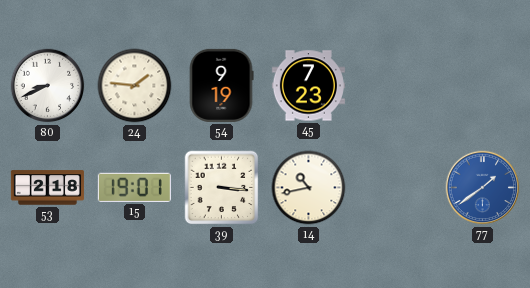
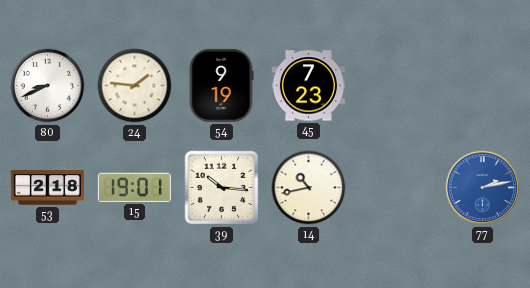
39: 3:16 -> 10:16 (222, 188)
77: 1:39 -> 2:13 (483, 188)
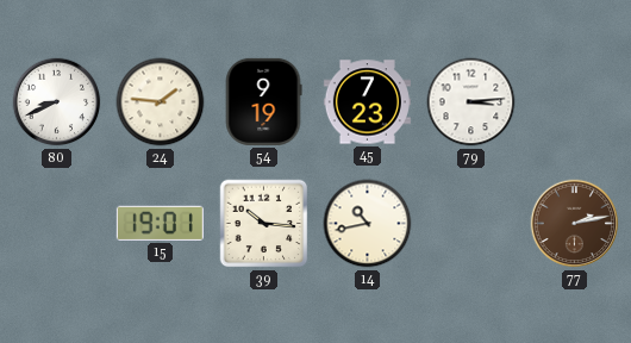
79: none -> 3:14 (471, 102)
53: 2:18 -> none (47, 188)
77 dial: blue -> brown (575, 224)
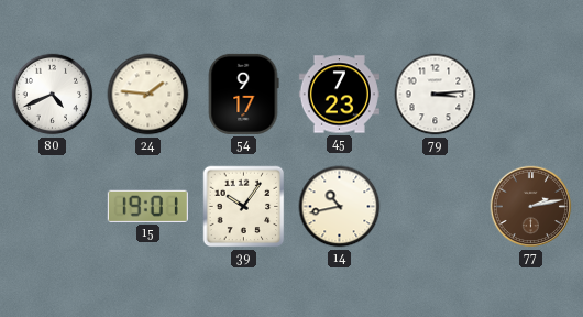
80: 8:41 -> 4:41 (53, 95)
54: 9:19 -> 9:17 (243, 94)
39: 10:16 -> 10:06 (244, 207)
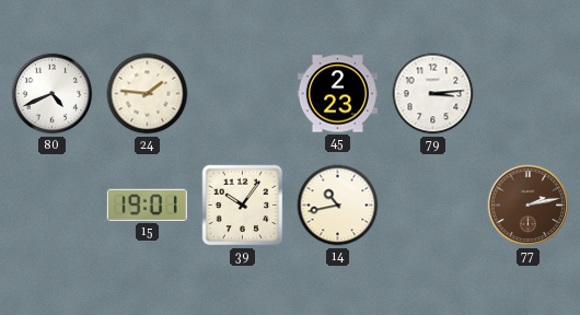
54: 9:17 -> none (243, 94)
45: 7:23 -> 2:23 (337, 94)
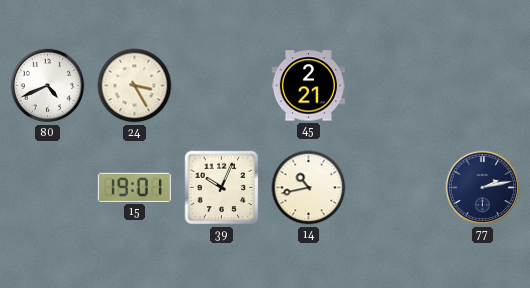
24: 1:46 -> 3:25 (135, 86)
45: 2:23 -> 2:21 (308, 86)
79: 3:14 -> none (433, 94)
39: 10:06 -> 10:04 (222, 188)
77 dial: brown -> navy (483, 188)
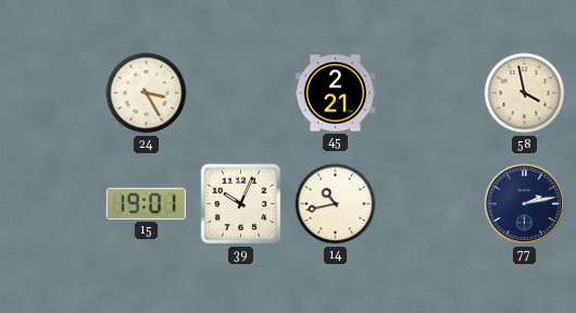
80: 4:41 -> none (48, 86)
58: none -> 3:58 (525, 93)
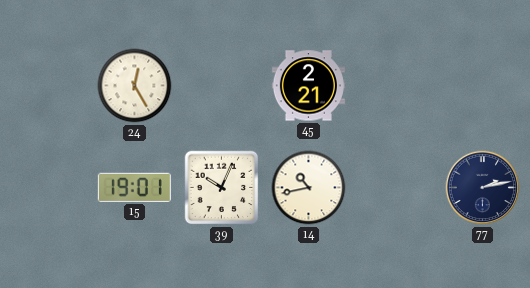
24: 3:25 -> 12:25 (135, 86)
58: 3:58 -> none (525, 93)
